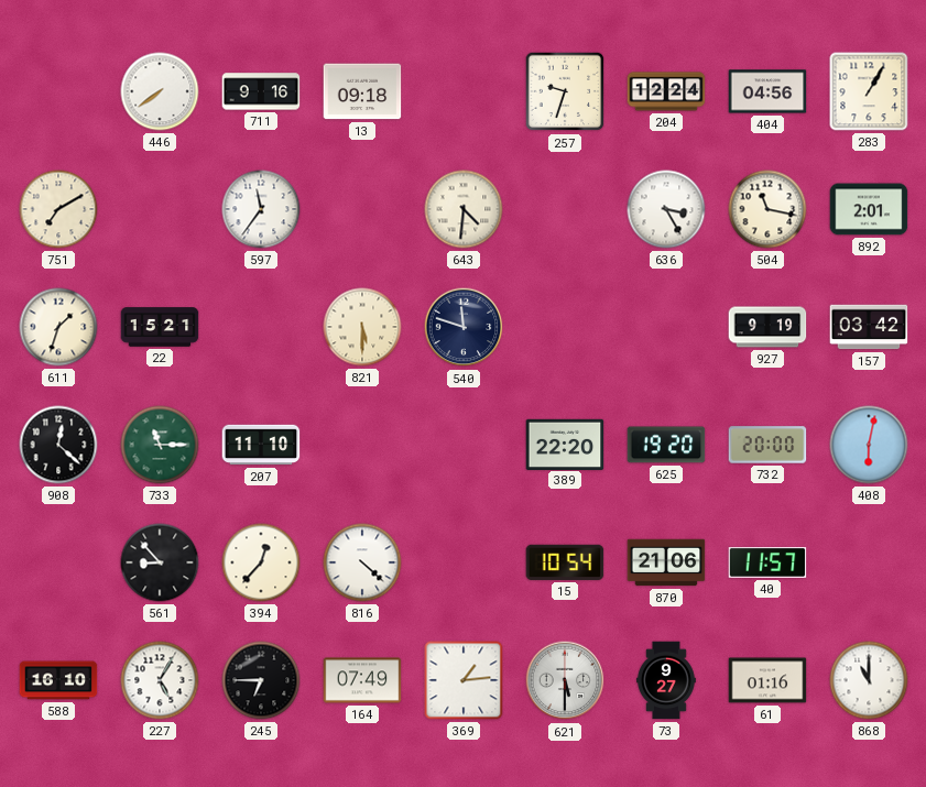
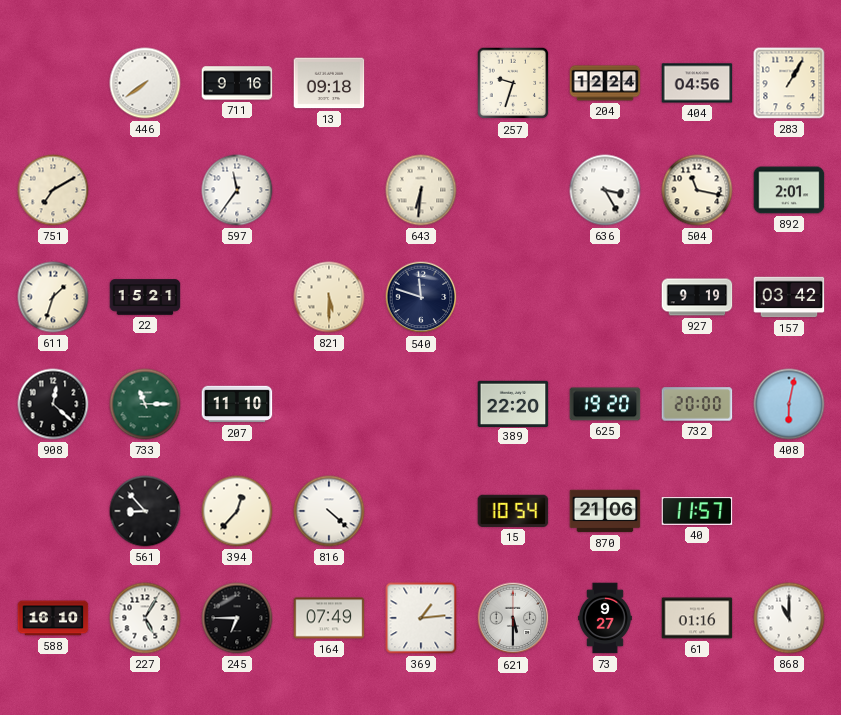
643: 4:31 -> 6:31 (421, 190)
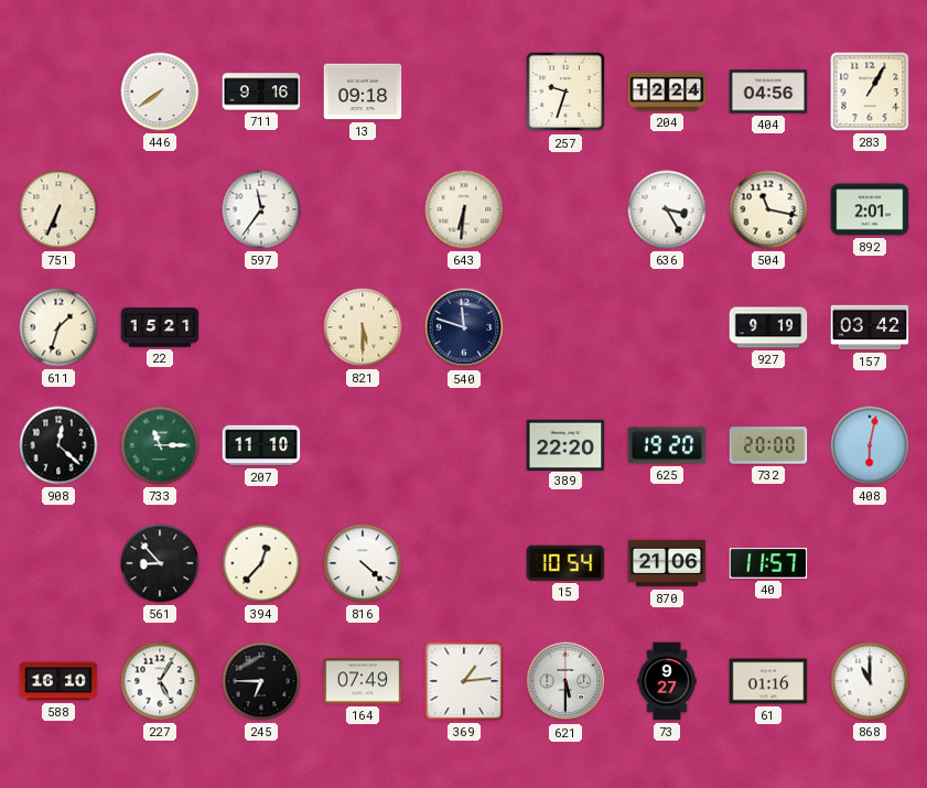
751: 7:10 -> 6:34 (58, 209)
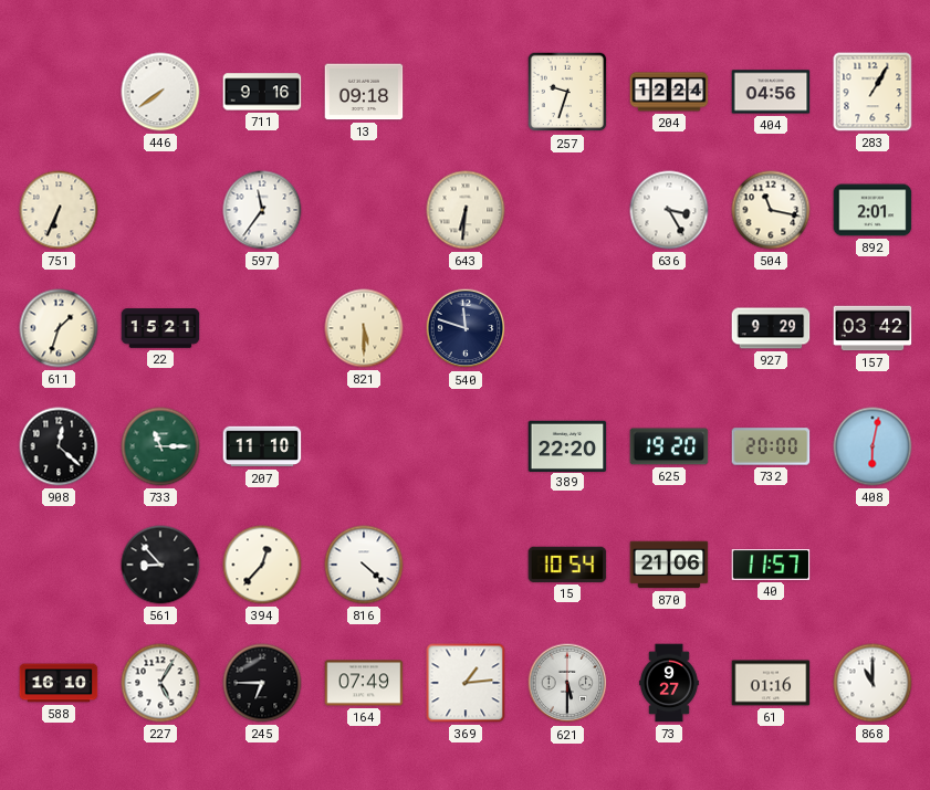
927: 9:19 -> 9:29 (771, 328)
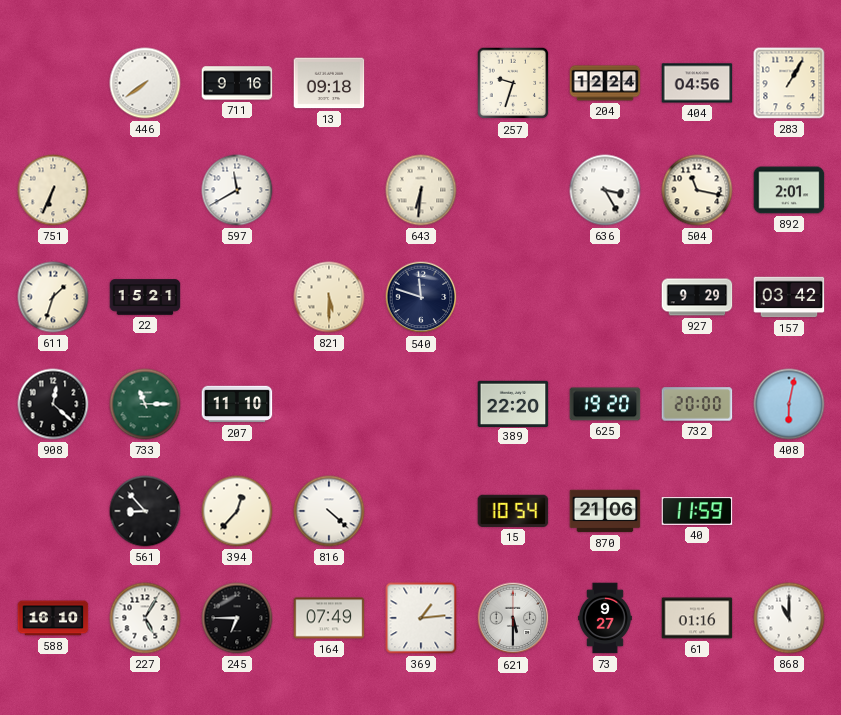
597: 11:36 -> 11:40 (237, 190)
40: 11:57 -> 11:59 (697, 511)
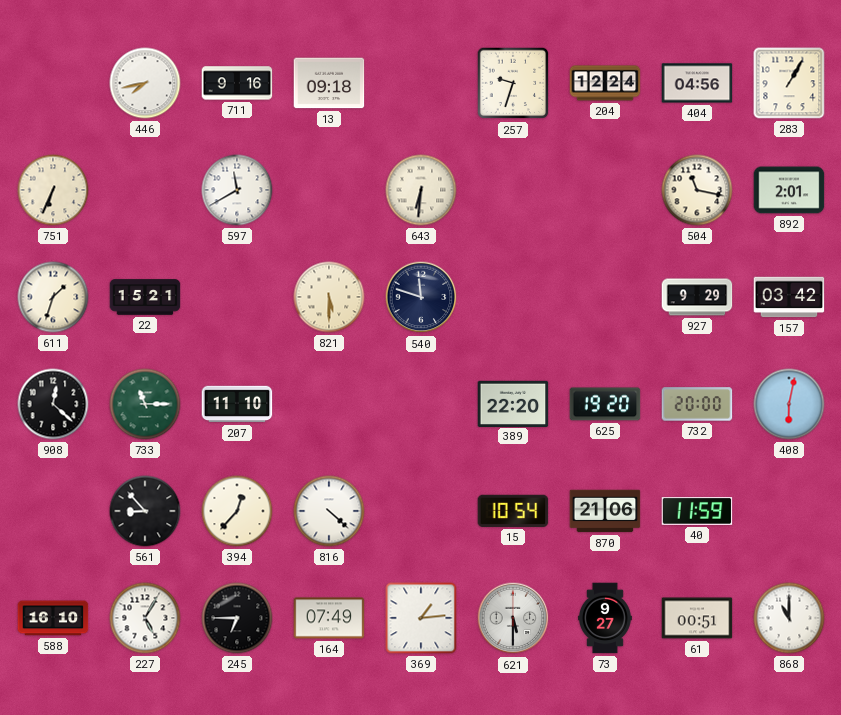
446: 7:39 -> 7:43 (145, 83)
636: 3:25 -> none (605, 190)
61: 01:16 -> 00:51 (697, 618)
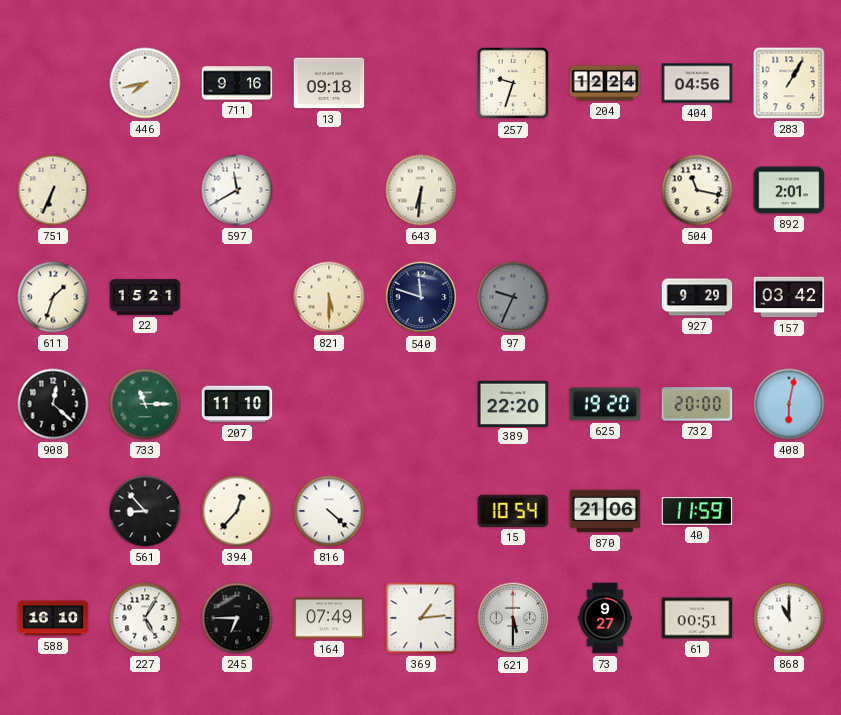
97: none -> 9:34 (513, 297)
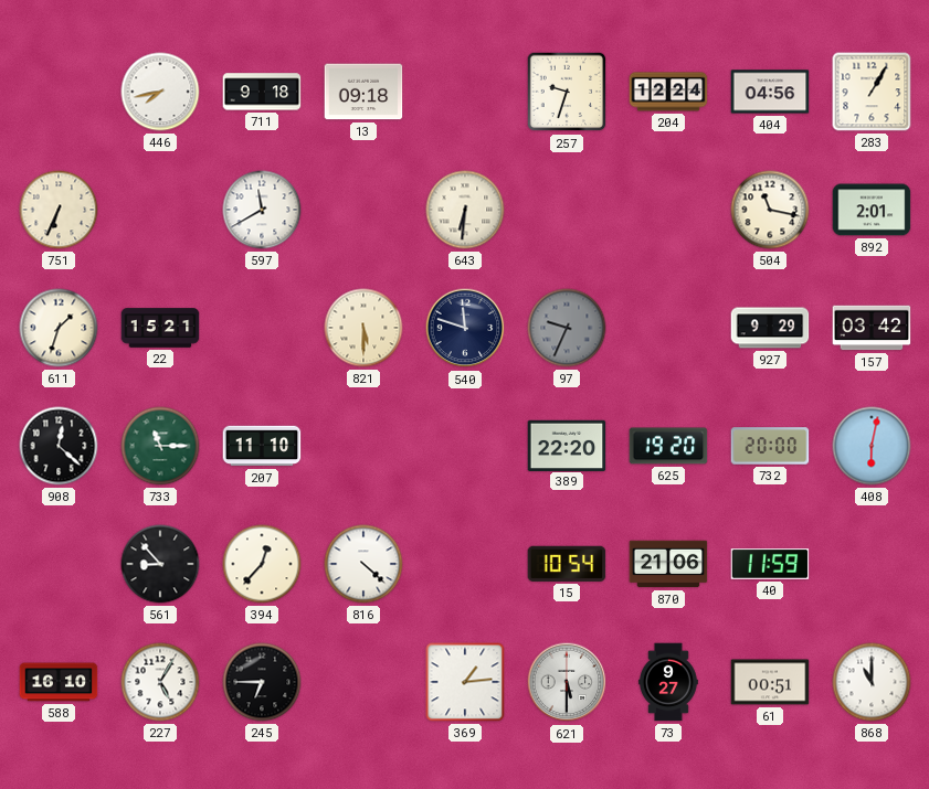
711: 9:16 -> 9:18 (262, 92)
164: 07:49 -> none (329, 618)
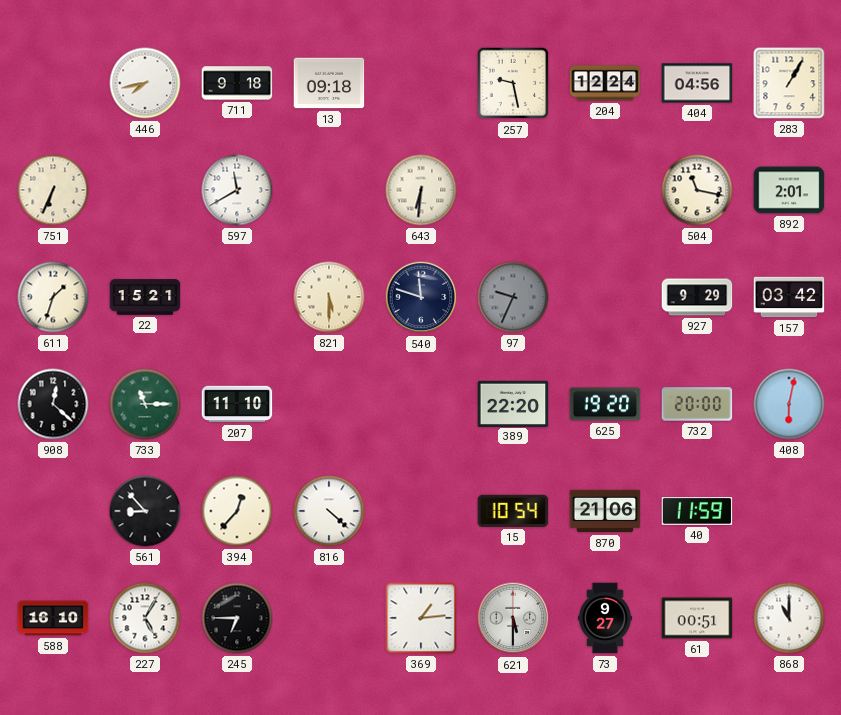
257: 9:33 -> 9:28 (513, 83)
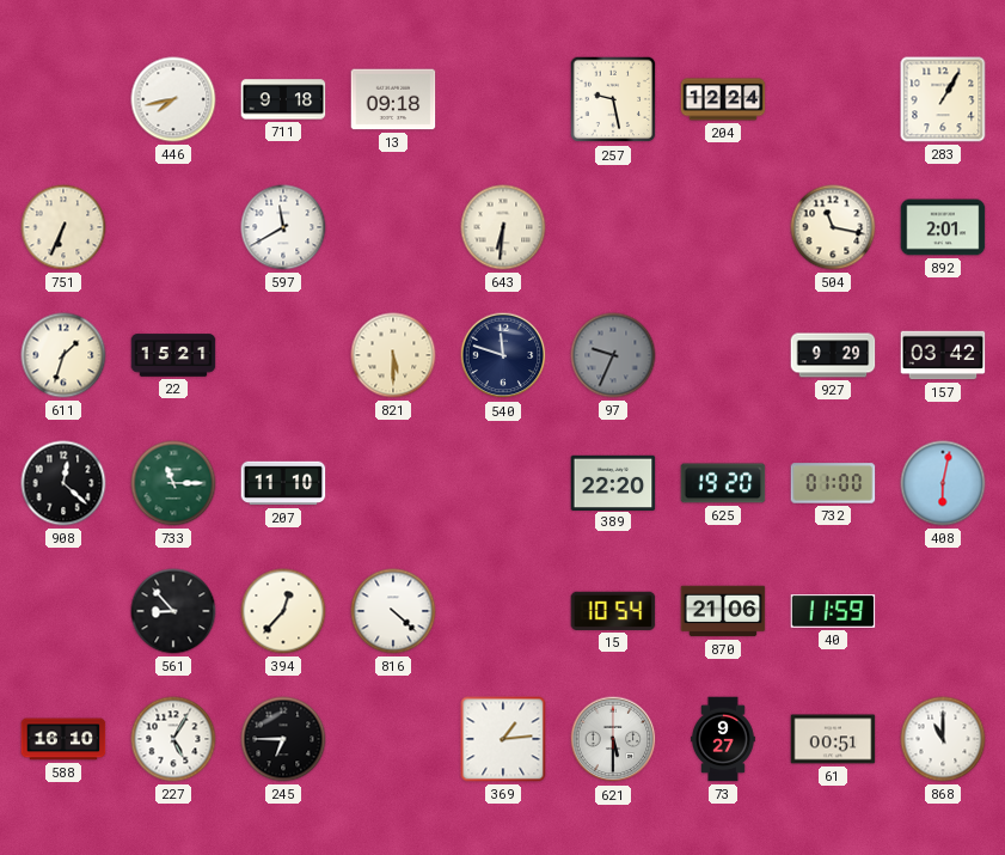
404: 04:56 -> none (697, 83)
732: 20:00 -> 01:00 (833, 483)
